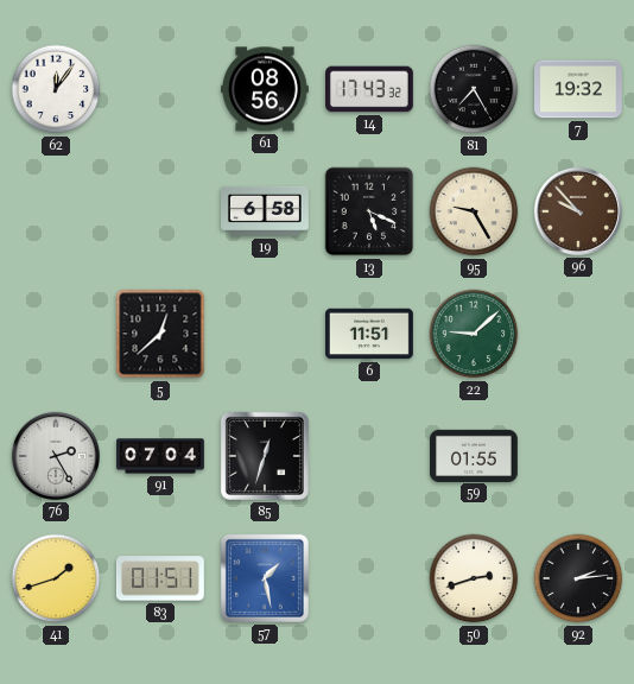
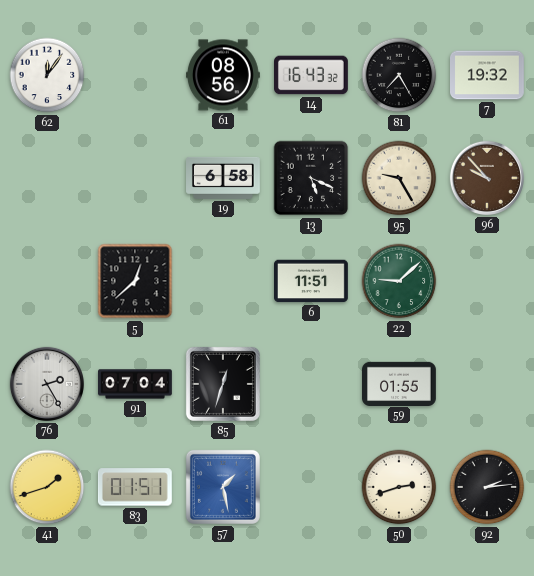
14: 17:43 -> 16:43 (312, 75)
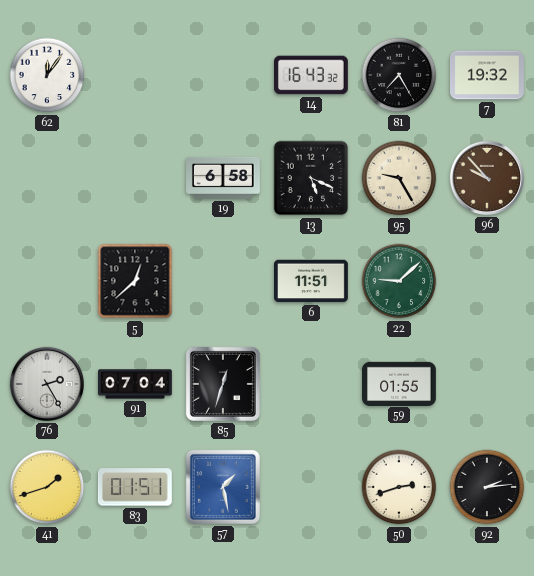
61: 08:56 -> none (224, 75)
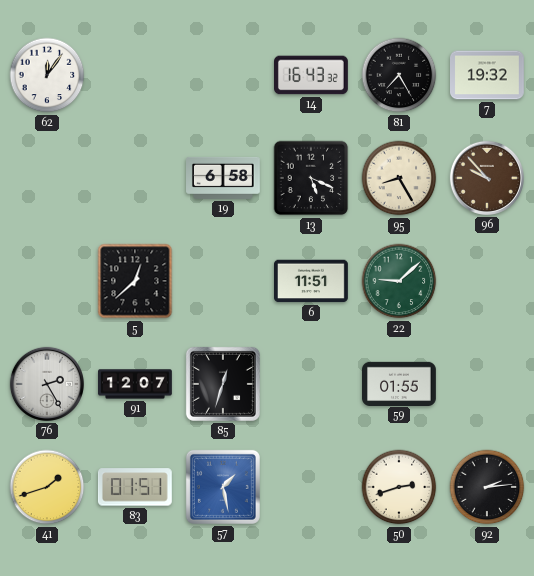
95: 9:25 -> 8:25 (399, 178)
91: 07:04 -> 12:07 (136, 384)
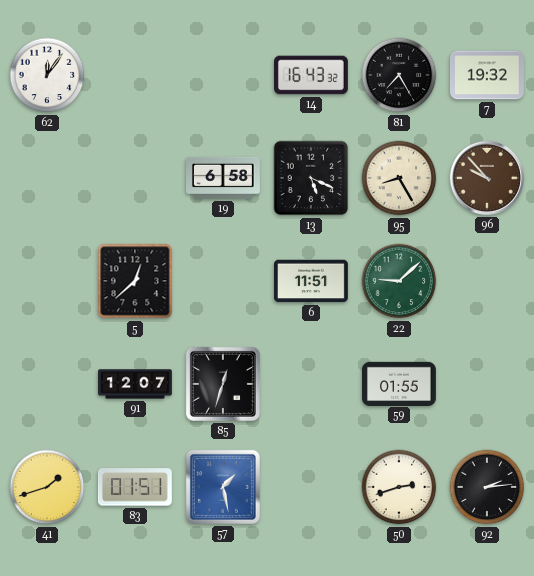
76: 2:25 -> none (47, 384)
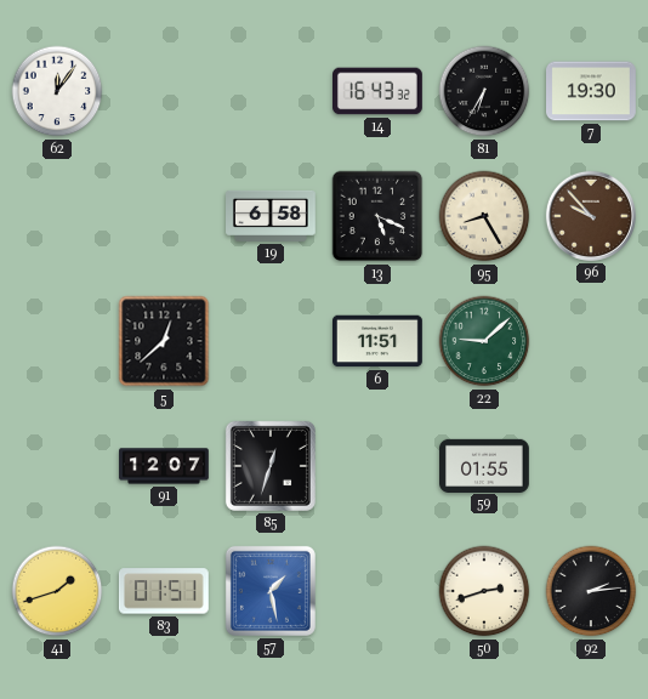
81: 7:25 -> 6:35 (484, 91)
7: 19:32 -> 19:30 (592, 91)
